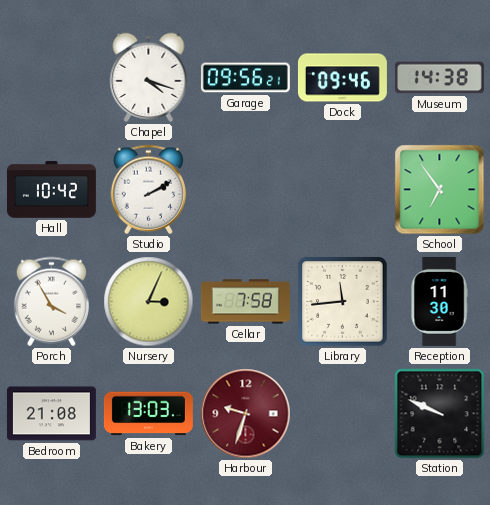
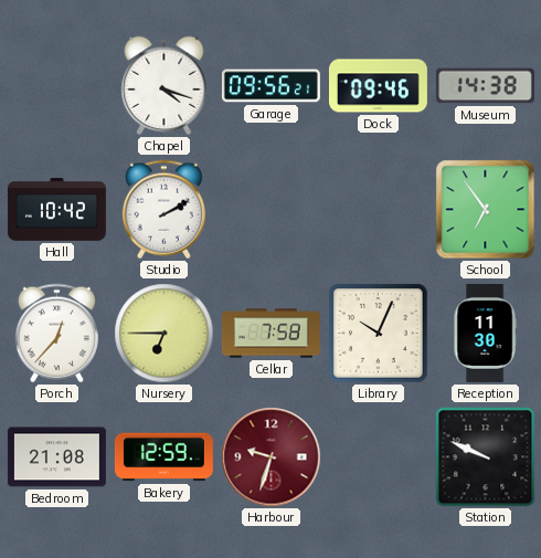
Porch: 3:55 -> 12:37 (56, 334)
Nursery: 3:04 -> 6:45 (165, 334)
Library: 11:44 -> 10:04 (379, 334)
Bakery: 13:03 -> 12:59 (163, 457)
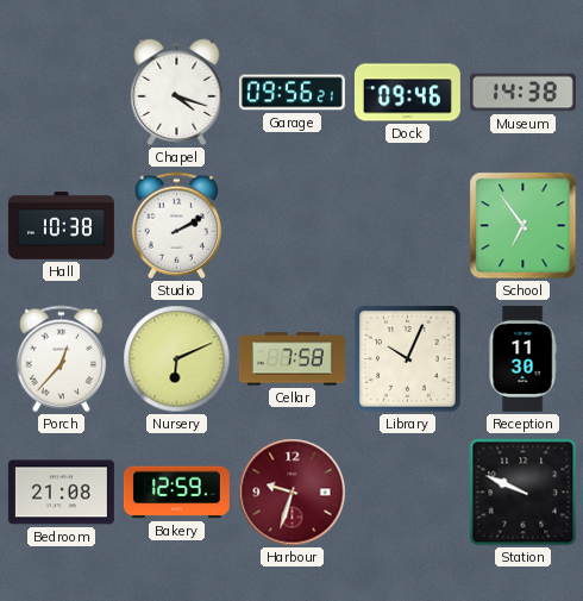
Hall: 10:42 -> 10:38 (61, 226)
Nursery: 6:45 -> 6:11 (177, 359)
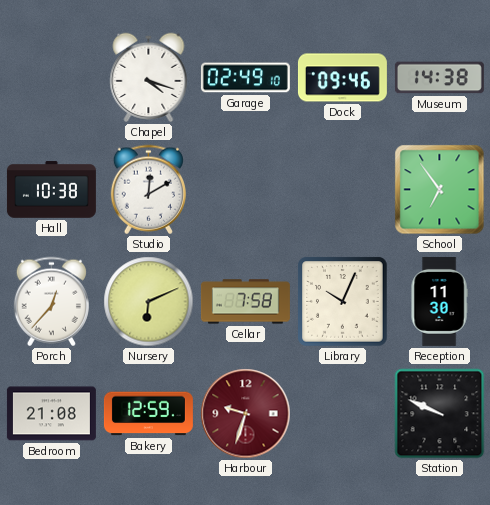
Garage: 09:56 -> 02:49 (245, 78)
Studio: 2:10 -> 12:10 (148, 190)
